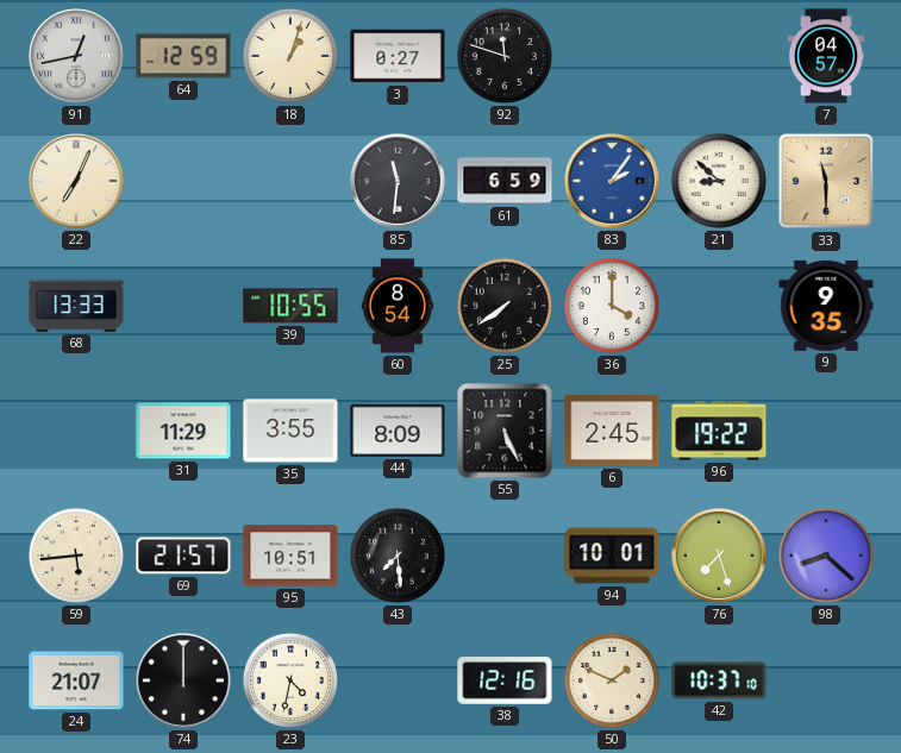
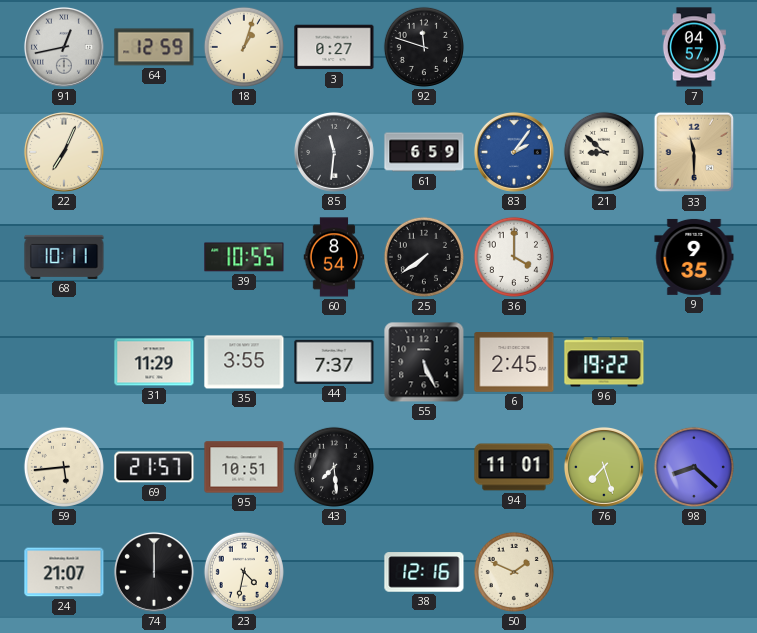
68: 13:33 -> 10:11 (64, 257)
44: 8:09 -> 7:37 (334, 362)
94: 10:01 -> 11:01 (514, 467)
42: 10:37 -> none (719, 680)
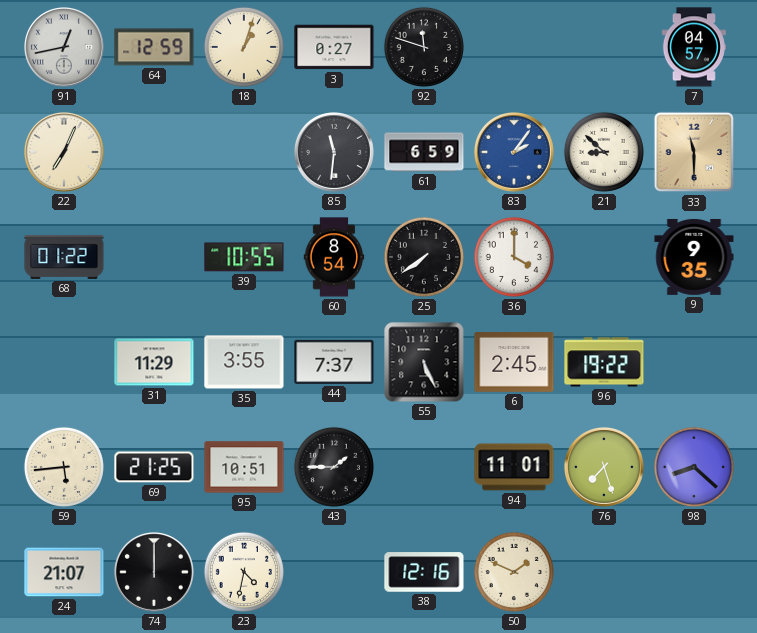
68: 10:11 -> 01:22 (64, 257)
69: 21:57 -> 21:25 (154, 467)
43: 7:29 -> 1:45 (334, 467)
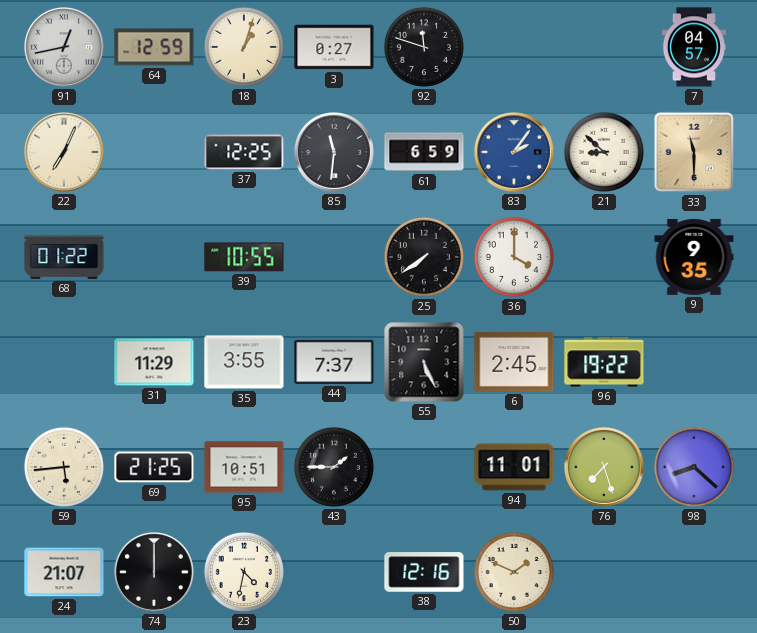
37: none -> 12:25 (244, 152)
60: 8:54 -> none (334, 257)
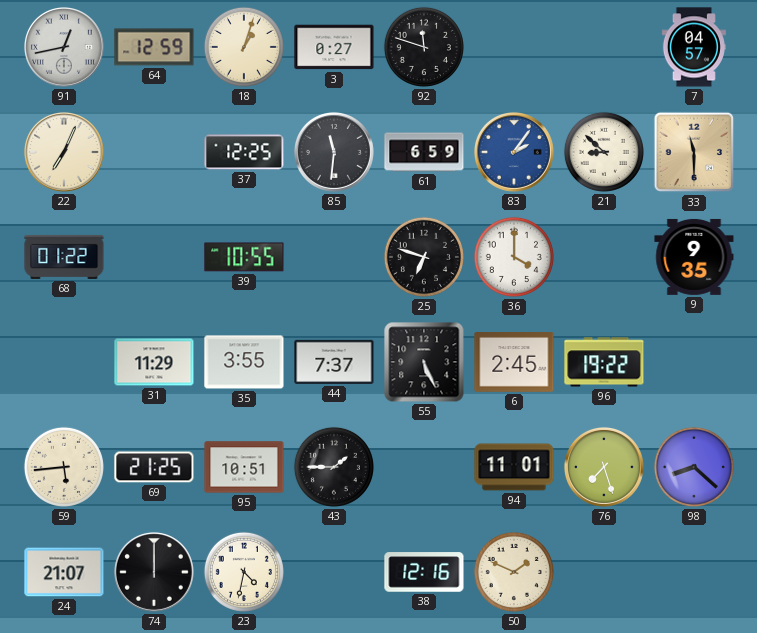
25: 7:39 -> 6:48 (424, 257)
